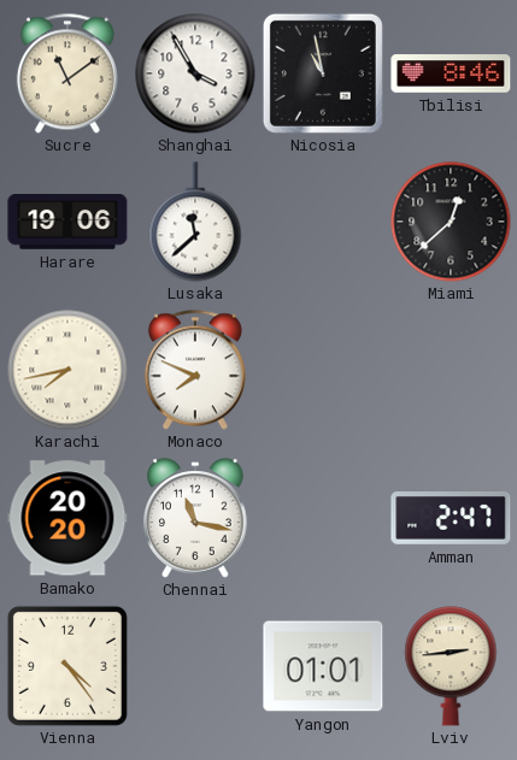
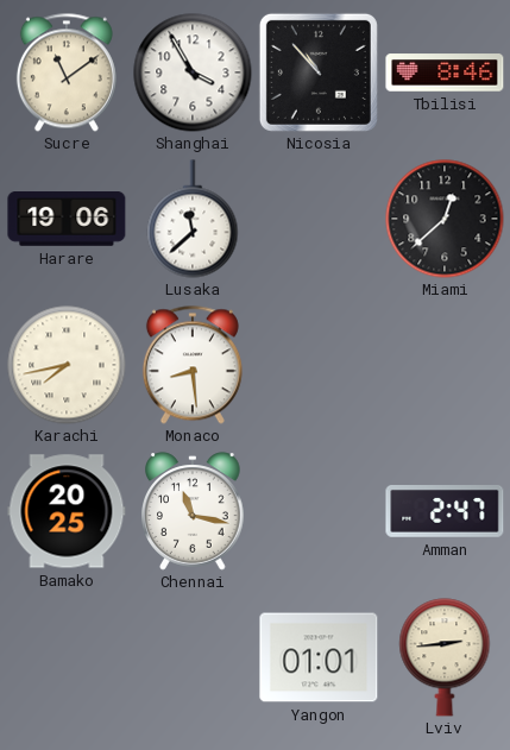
Nicosia: 10:58 -> 10:53 (319, 73)
Monaco: 7:49 -> 8:29 (193, 365)
Bamako: 20:20 -> 20:25 (67, 511)
Vienna: 4:24 -> none (67, 666)
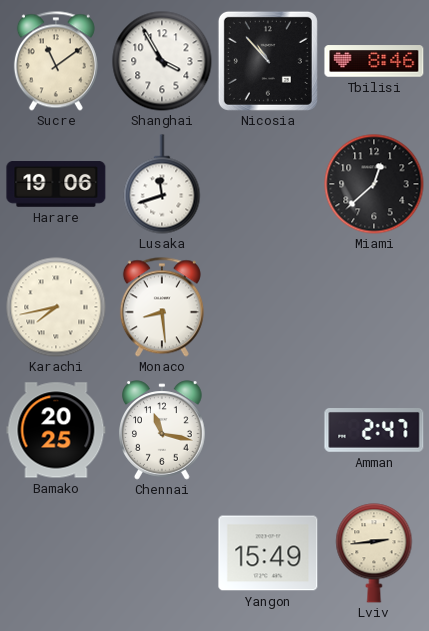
Lusaka: 11:38 -> 11:42 (162, 184)
Yangon: 01:01 -> 15:49 (268, 553)
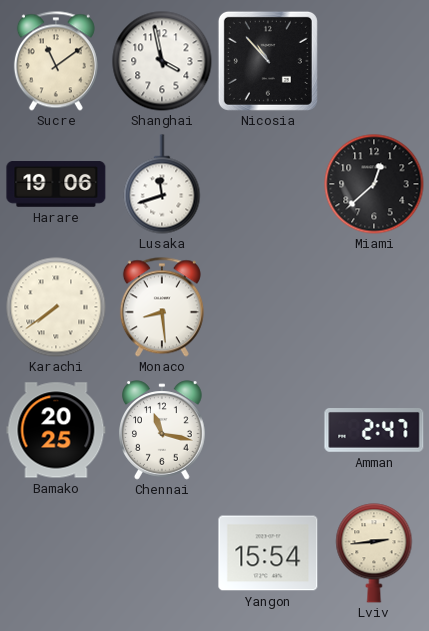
Shanghai: 3:55 -> 3:58 (162, 61)
Tbilisi: 8:46 -> none (374, 61)
Karachi: 7:43 -> 7:39 (56, 307)
Yangon: 15:49 -> 15:54 (268, 553)
